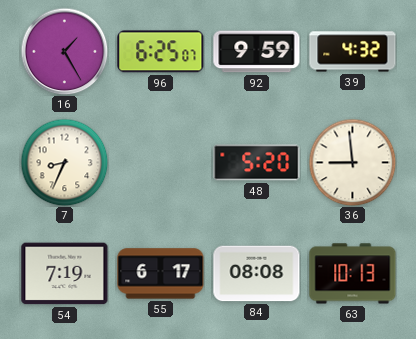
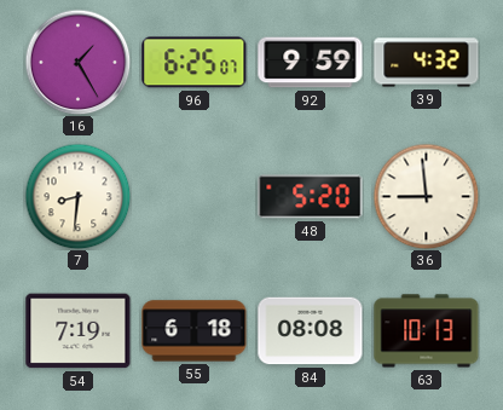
7: 8:34 -> 8:31 (77, 196)
55: 6:17 -> 6:18 (195, 331)
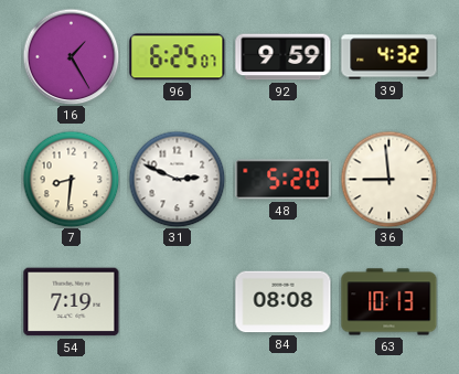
31: none -> 2:49 (177, 179)
55: 6:18 -> none (195, 331)
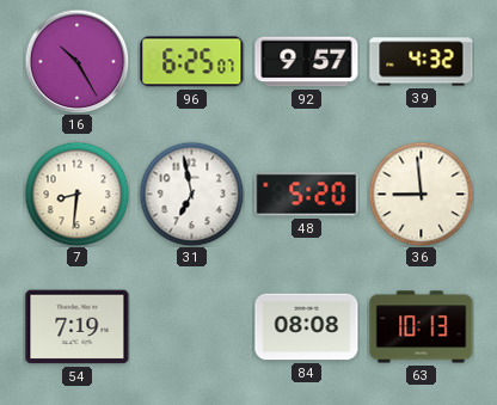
16: 1:25 -> 10:25 (76, 61)
92: 9:59 -> 9:57 (307, 62)
31: 2:49 -> 6:58 (191, 194)
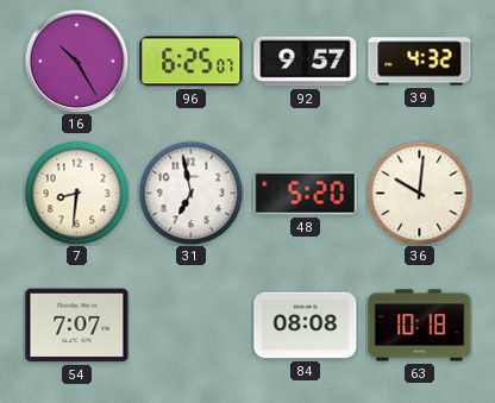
36: 8:59 -> 10:01 (419, 193)
54: 7:19 -> 7:07 (77, 326)
63: 10:13 -> 10:18 (420, 326)
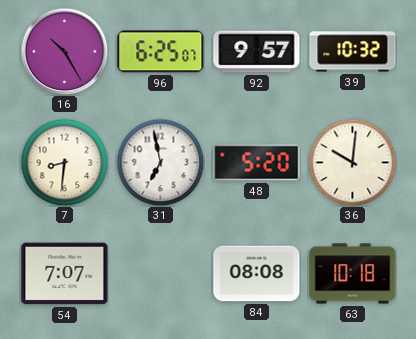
39: 4:32 -> 10:32 (353, 52)
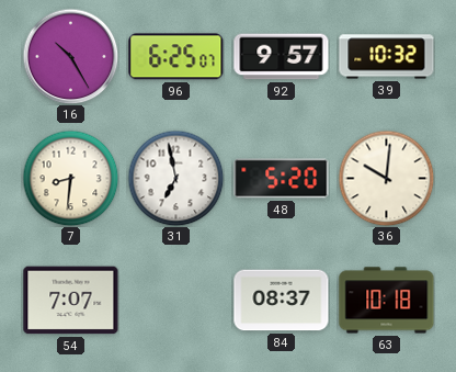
84: 08:08 -> 08:37 (282, 301)
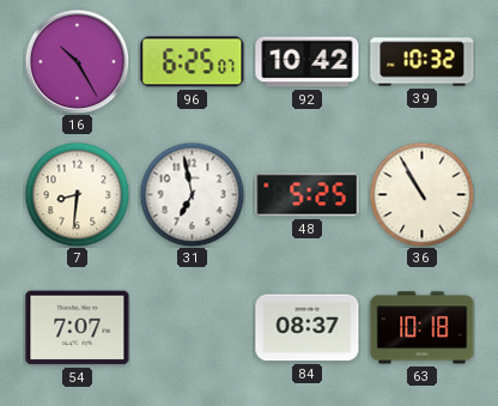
92: 9:57 -> 10:42 (308, 62)
48: 5:20 -> 5:25 (308, 195)
36: 10:01 -> 10:55 (421, 194)
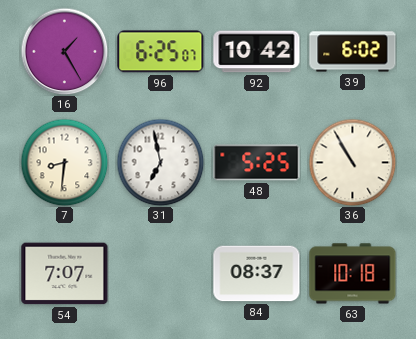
16: 10:25 -> 1:25 (64, 51)
39: 10:32 -> 6:02 (353, 52)
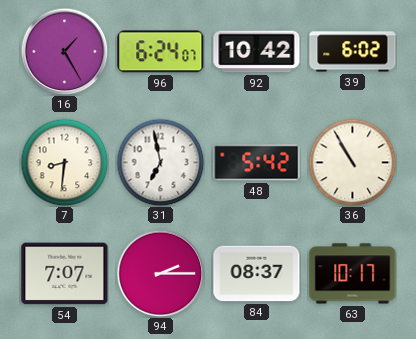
96: 6:25 -> 6:24 (161, 52)
48: 5:25 -> 5:42 (257, 163)
94: none -> 2:15 (160, 273)
63: 10:18 -> 10:17 (353, 274)
